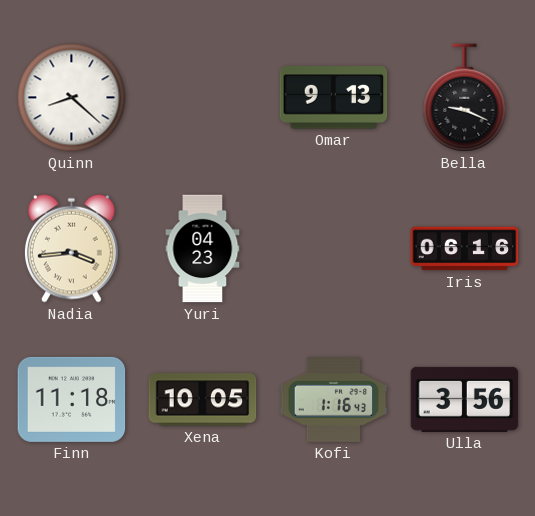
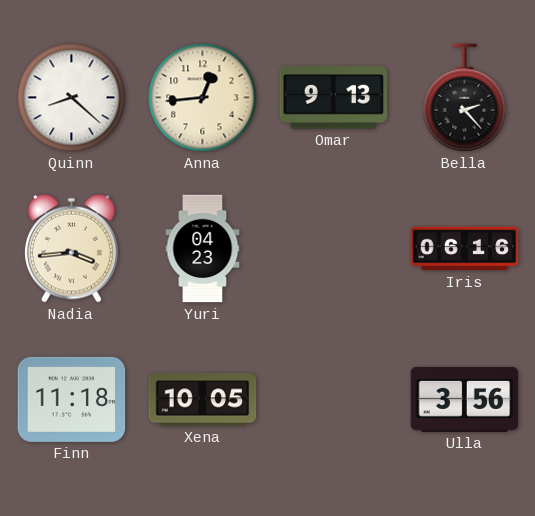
Anna: none -> 12:44 (203, 98)
Bella: 9:19 -> 2:23 (465, 98)
Kofi: 1:16 -> none (334, 400)
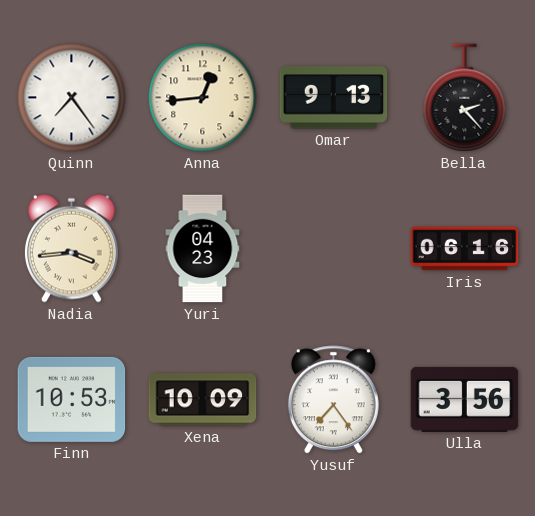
Quinn: 8:22 -> 7:24 (72, 98)
Finn: 11:18 -> 10:53 (72, 399)
Xena: 10:05 -> 10:09 (203, 400)
Yusuf: none -> 7:24 (333, 400)
